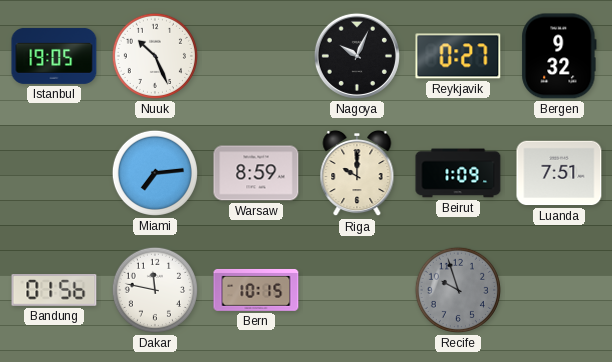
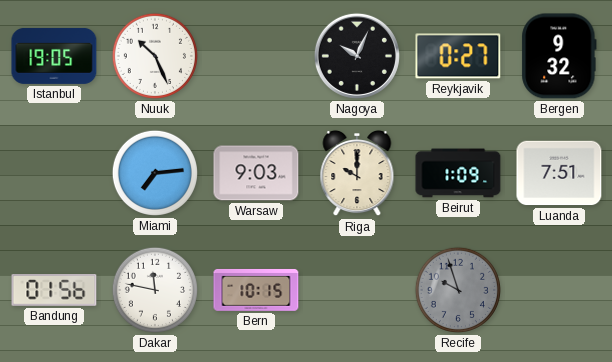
Warsaw: 8:59 -> 9:03 (256, 173)
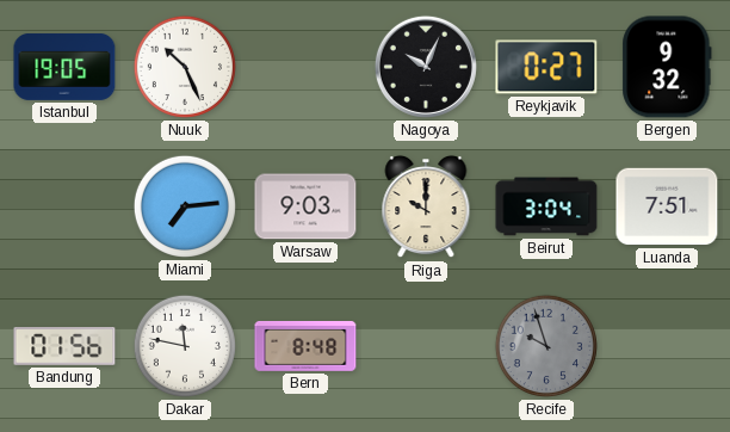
Beirut: 1:09 -> 3:04 (546, 206)
Bern: 10:15 -> 8:48 (305, 346)
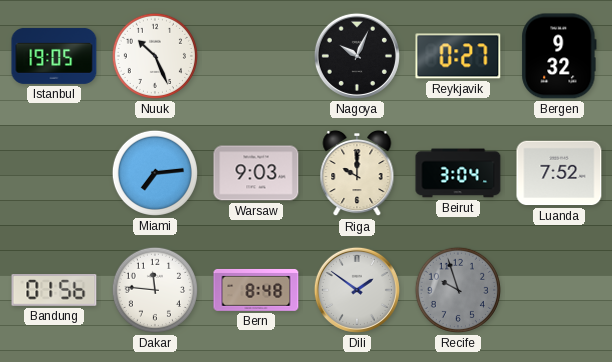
Luanda: 7:51 -> 7:52 (559, 173)
Dakar: 11:47 -> 11:46 (155, 290)
Dili: none -> 1:51 (357, 290)
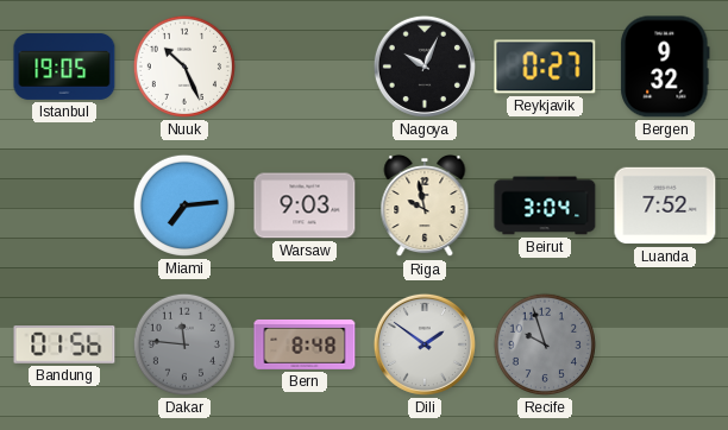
Riga: 10:00 -> 9:58 (425, 205)
Dakar dial: white -> grey (184, 344)
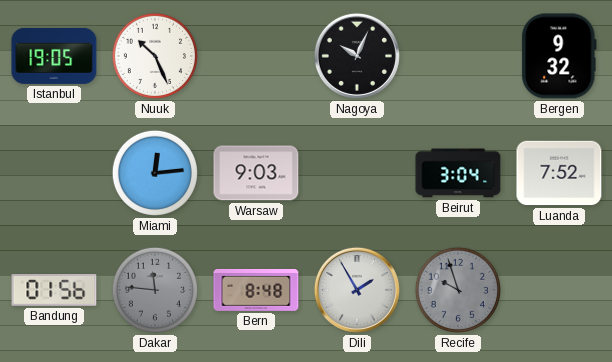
Reykjavik: 0:27 -> none (545, 67)
Miami: 7:14 -> 12:14 (155, 173)
Riga: 9:58 -> none (425, 205)
Dili: 1:51 -> 1:55 (357, 290)
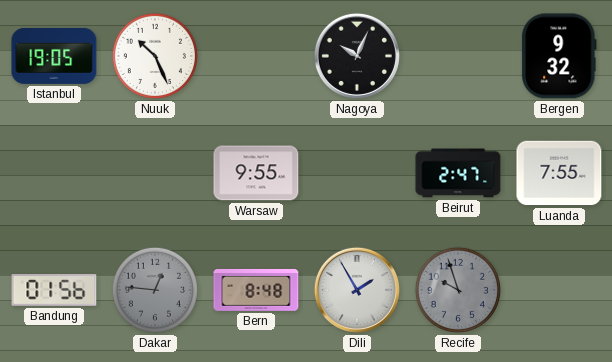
Miami: 12:14 -> none (155, 173)
Warsaw: 9:03 -> 9:55 (256, 173)
Beirut: 3:04 -> 2:47 (458, 173)
Luanda: 7:52 -> 7:55 (559, 173)
Dakar: 11:46 -> 12:46 (155, 290)
